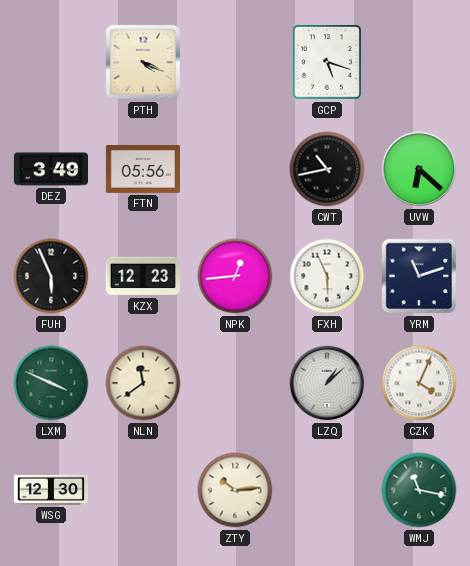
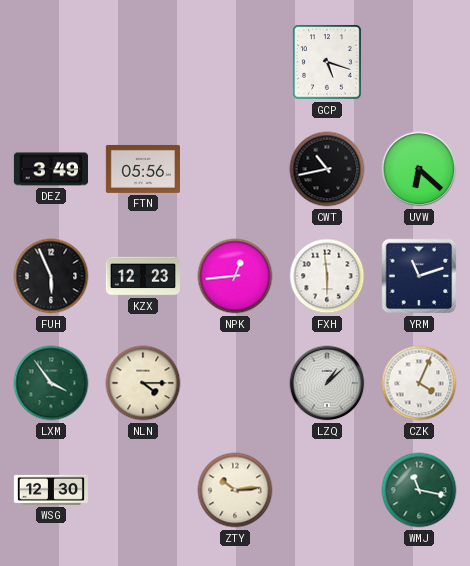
PTH: 4:19 -> none (143, 62)
FXH: 5:56 -> 5:59 (327, 276)
LXM: 3:49 -> 3:54 (51, 383)
NLN: 11:39 -> 4:15 (143, 383)
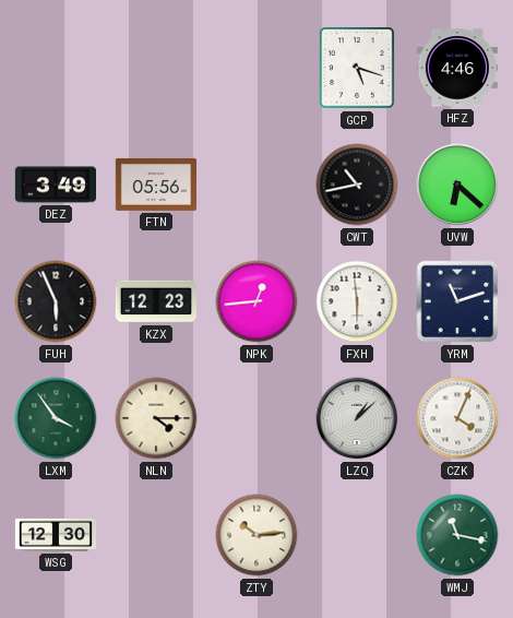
HFZ: none -> 4:46 (457, 68)
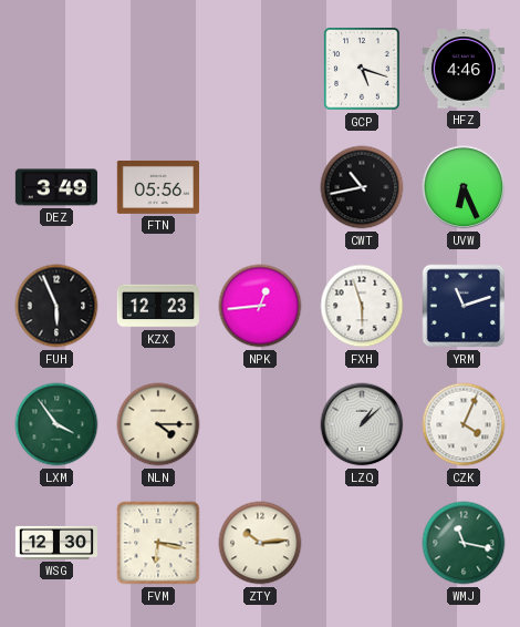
UVW: 6:22 -> 6:26 (464, 187)
FXH: 5:59 -> 5:57 (362, 306)
FVM: none -> 6:17 (158, 543)
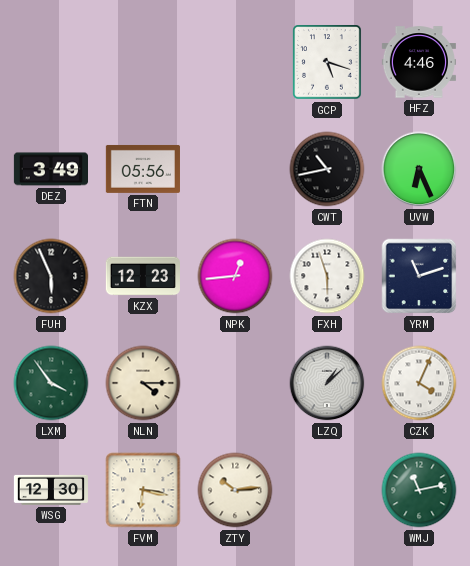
WMJ: 11:17 -> 11:13 (419, 490)
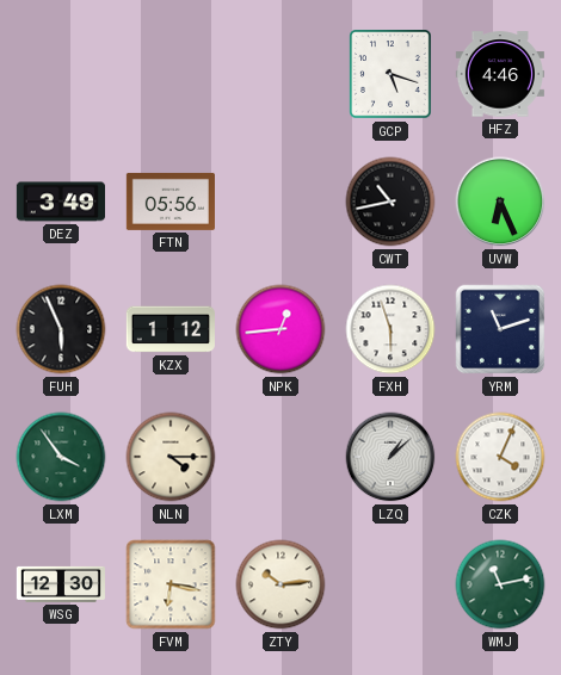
KZX: 12:23 -> 1:12 (171, 329)
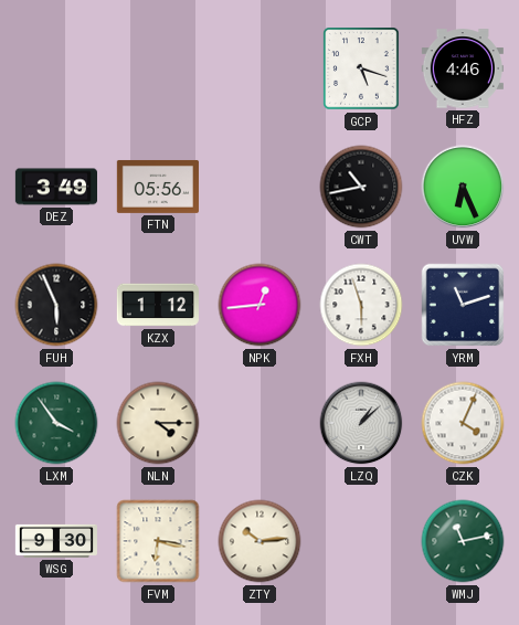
WSG: 12:30 -> 9:30 (55, 541)
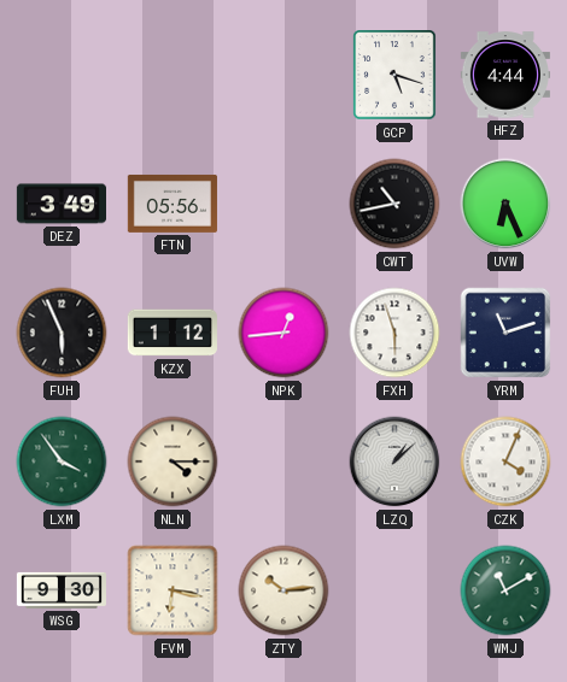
HFZ: 4:46 -> 4:44 (505, 75)
WMJ: 11:13 -> 11:10 (505, 590)
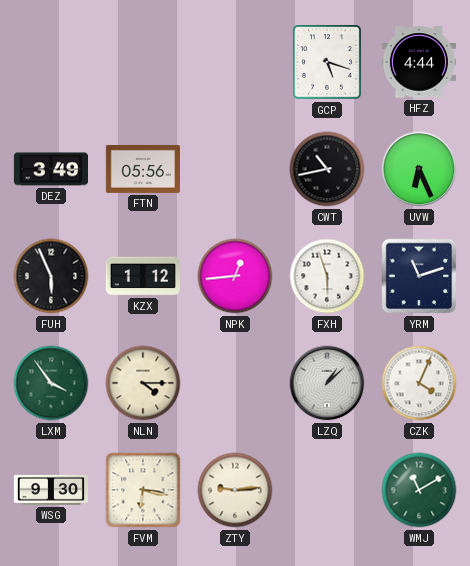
ZTY: 10:14 -> 9:14 (235, 490)
